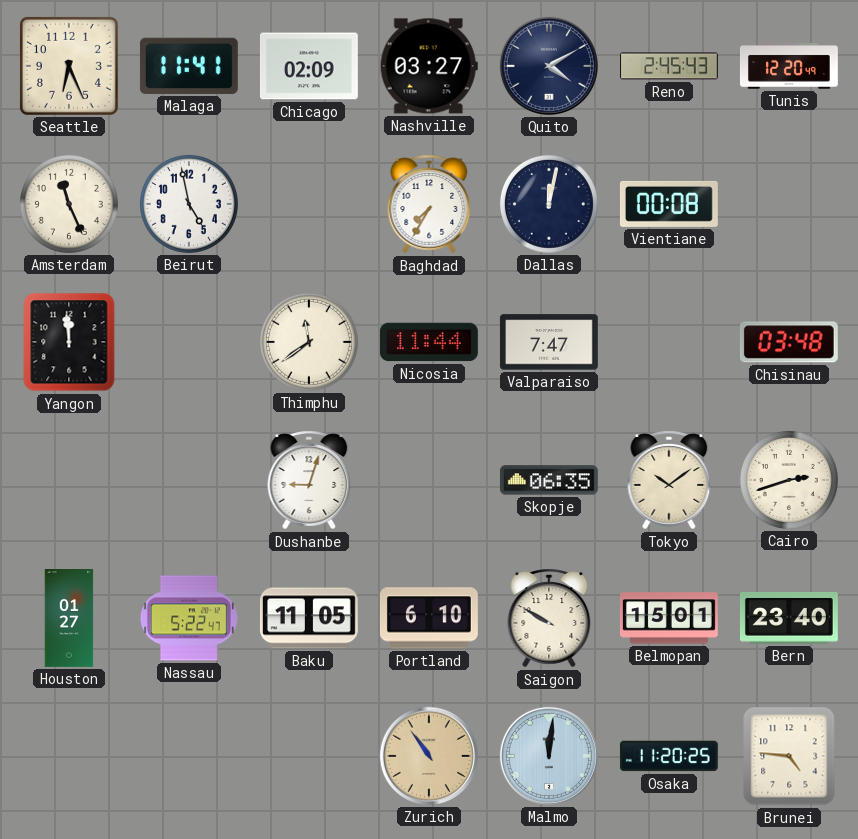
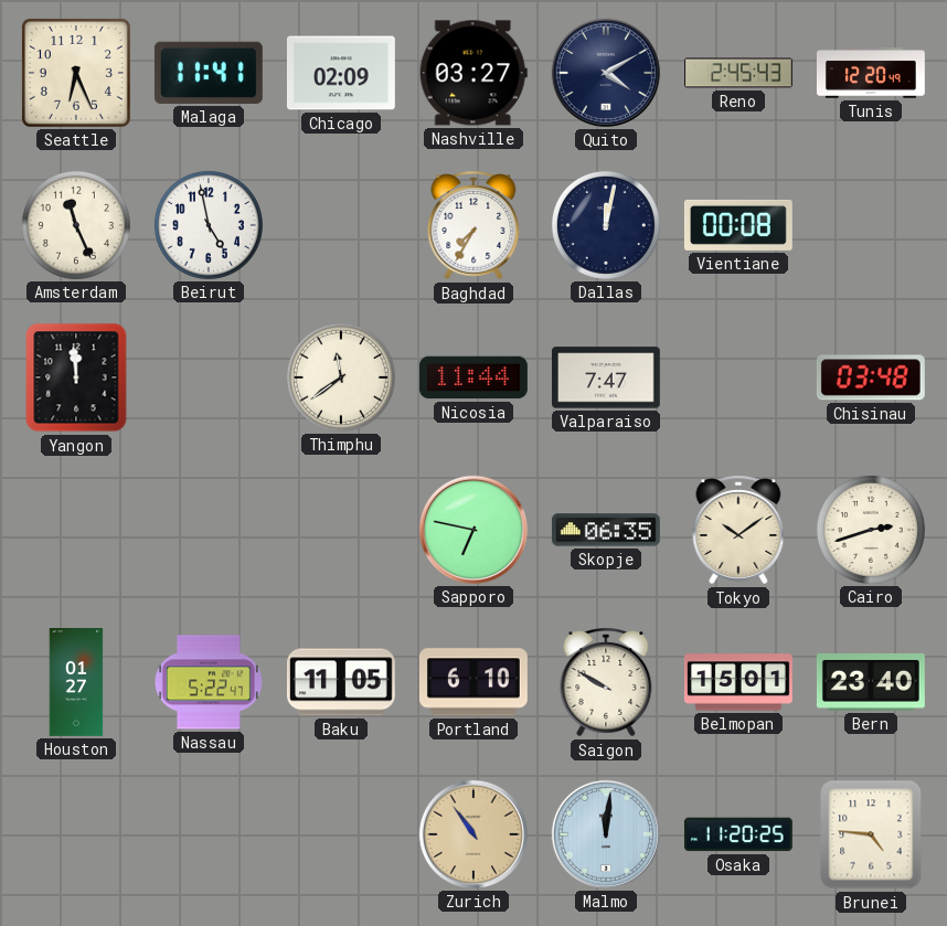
Dushanbe: 9:03 -> none (309, 480)
Sapporo: none -> 6:47 (474, 530)
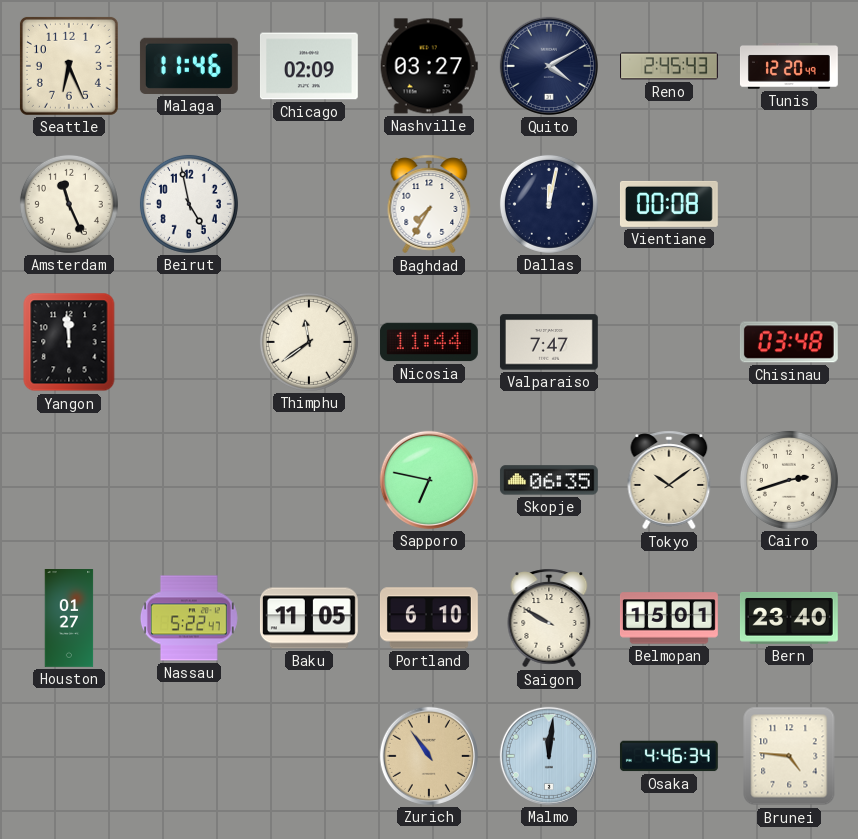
Malaga: 11:41 -> 11:46 (189, 66)
Osaka: 11:20 -> 4:46 (669, 756)
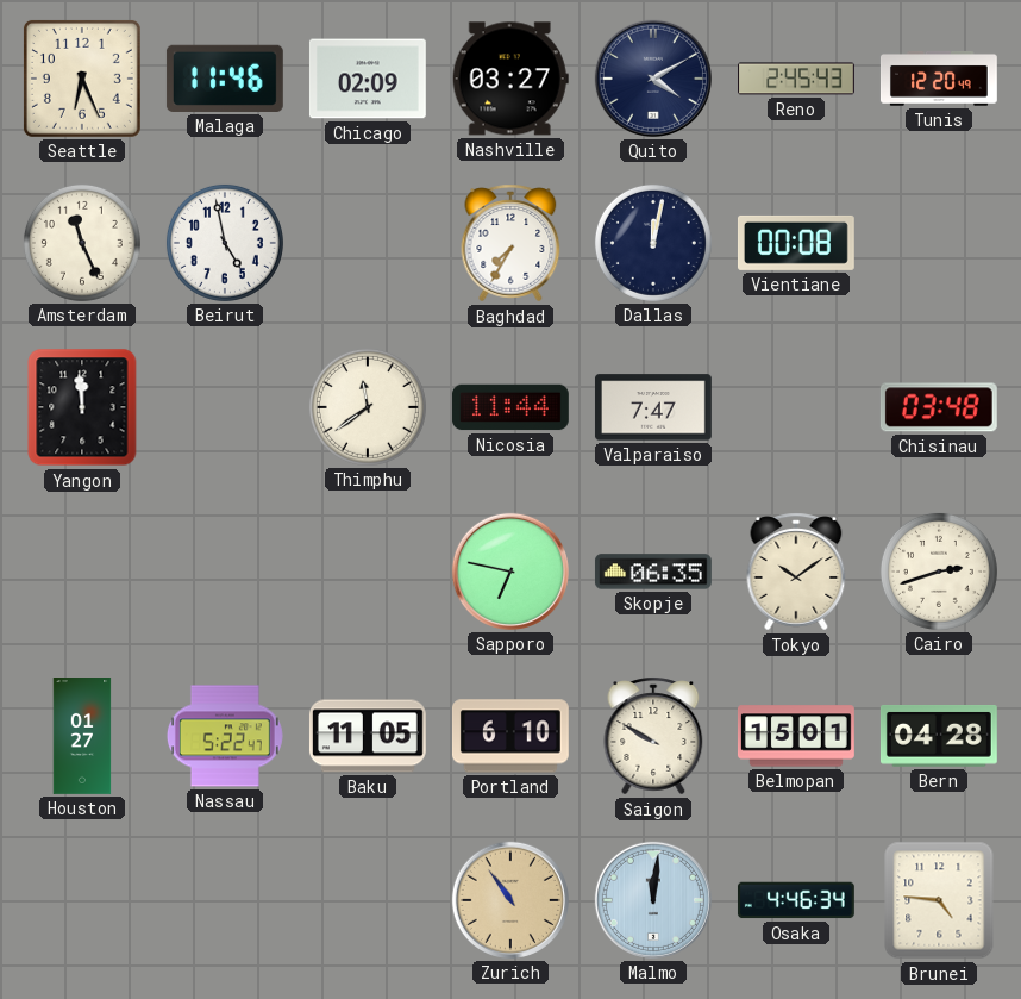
Bern: 23:40 -> 04:28 (939, 737)
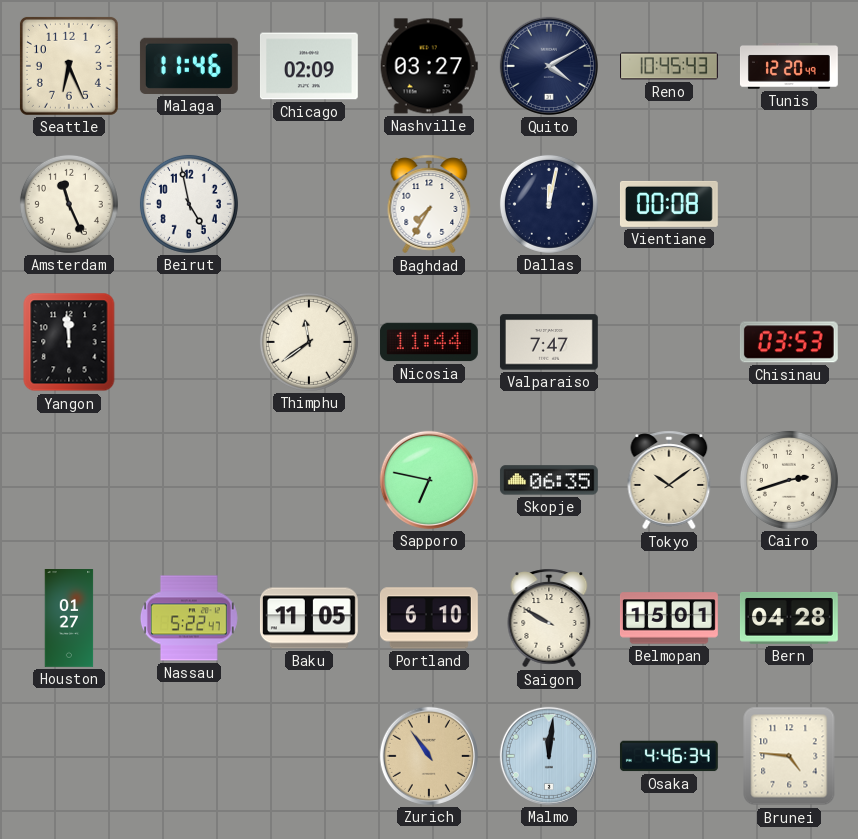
Reno: 2:45 -> 10:45 (670, 66)
Chisinau: 03:48 -> 03:53 (789, 342)
